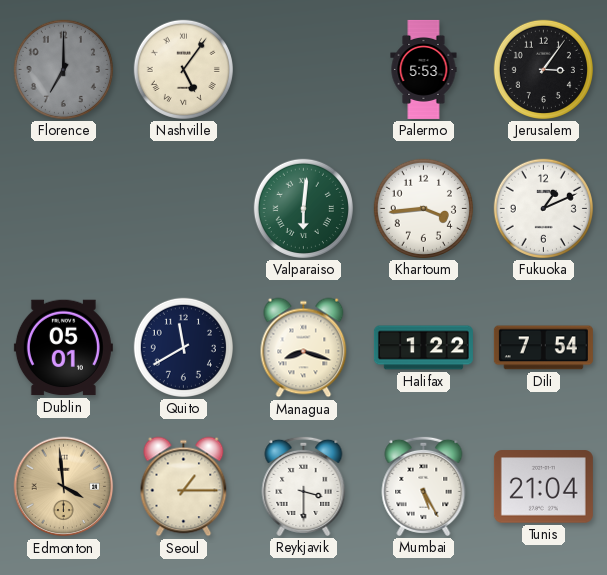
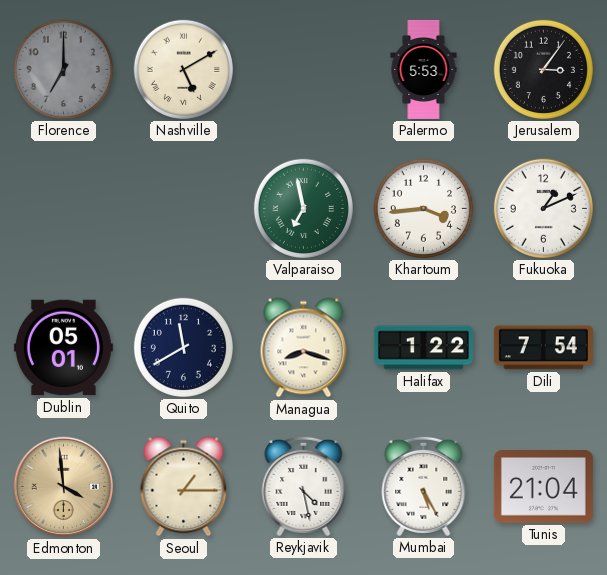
Nashville: 5:06 -> 5:10 (183, 69)
Valparaiso: 6:01 -> 6:58 (303, 208)
Reykjavik: 3:30 -> 4:28 (304, 486)
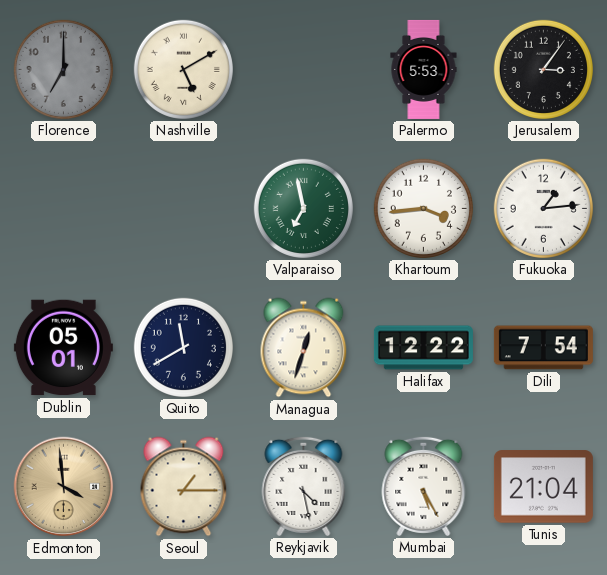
Fukuoka: 1:11 -> 1:14 (543, 208)
Managua: 8:18 -> 12:33 (304, 348)
Halifax: 1:22 -> 12:22 (423, 348)
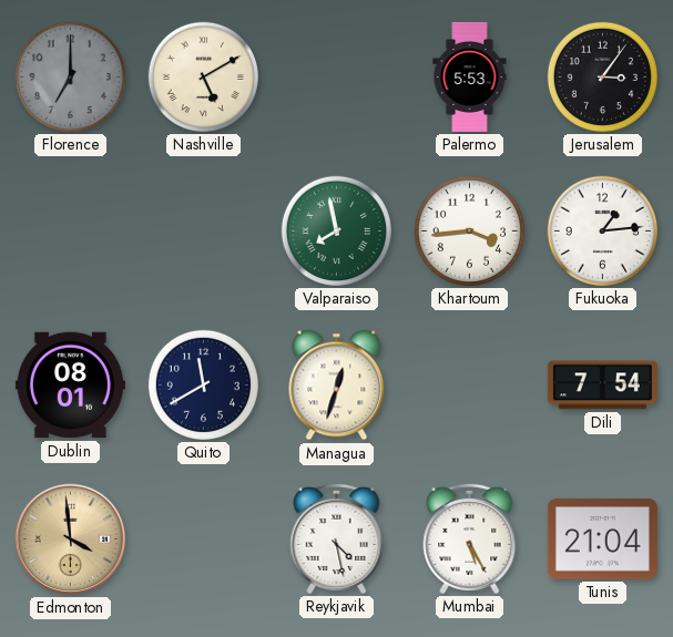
Valparaiso: 6:58 -> 7:58 (336, 230)
Dublin: 05:01 -> 08:01 (70, 386)
Halifax: 12:22 -> none (423, 348)
Seoul: 1:15 -> none (184, 487)
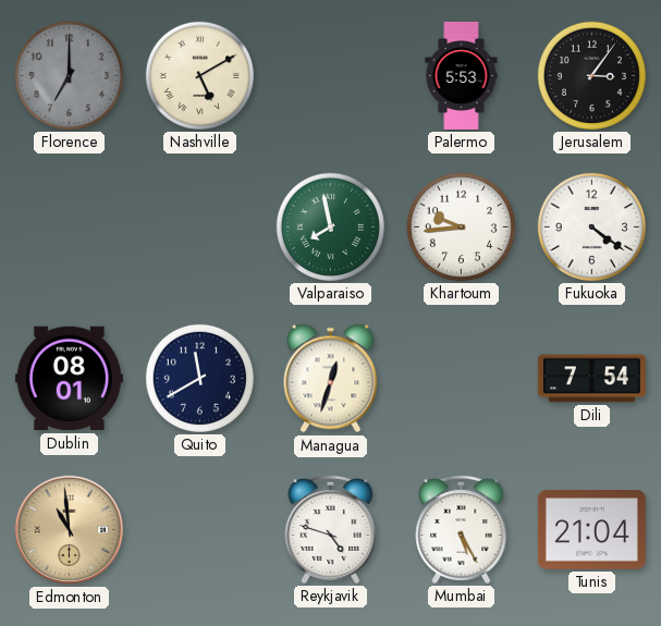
Khartoum: 3:44 -> 9:44 (461, 226)
Fukuoka: 1:14 -> 4:21 (591, 226)
Edmonton: 3:59 -> 10:59 (70, 530)
Reykjavik: 4:28 -> 4:48 (331, 529)
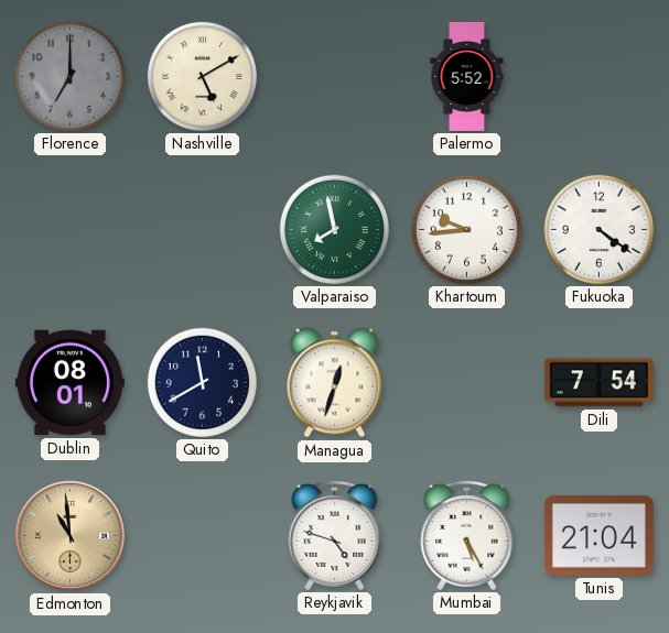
Palermo: 5:53 -> 5:52 (467, 76)
Jerusalem: 3:06 -> none (591, 75)
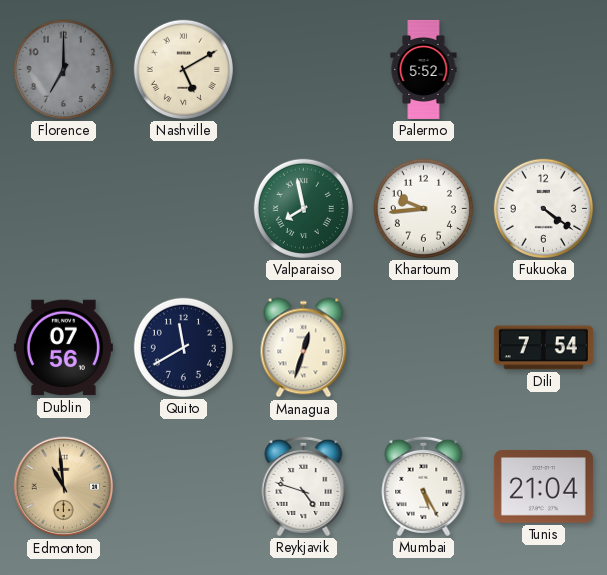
Dublin: 08:01 -> 07:56 (63, 348)
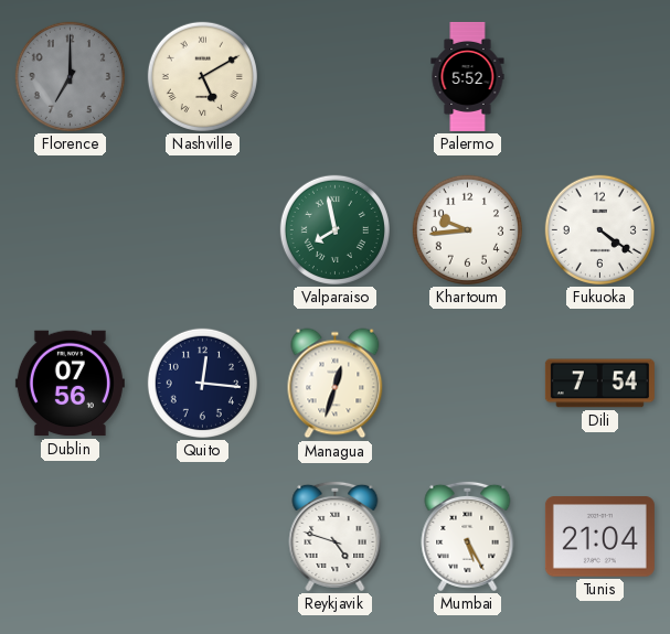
Quito: 11:40 -> 12:16 (202, 383)
Edmonton: 10:59 -> none (64, 487)
